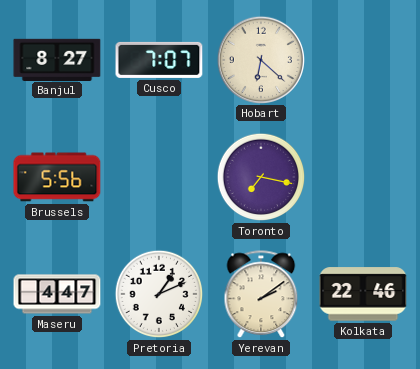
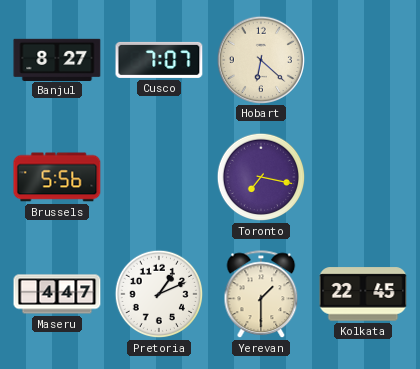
Yerevan: 2:09 -> 1:30 (261, 295)
Kolkata: 22:46 -> 22:45 (363, 294)
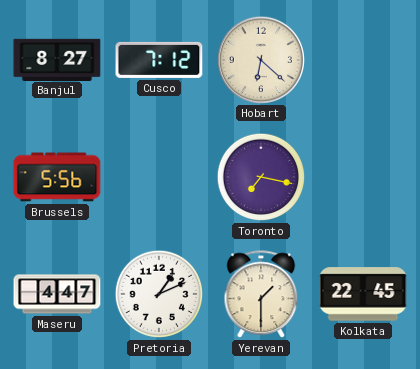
Cusco: 7:07 -> 7:12 (159, 60)
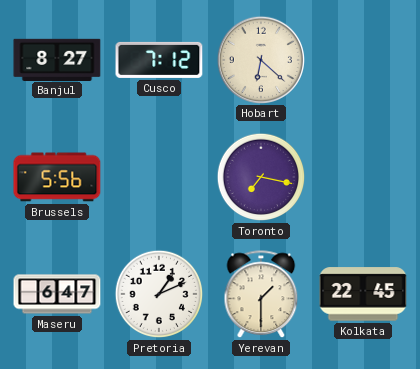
Maseru: 4:47 -> 6:47 (57, 294)
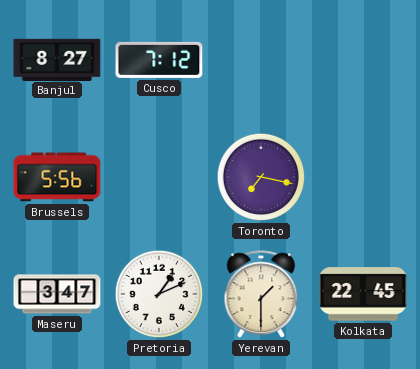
Hobart: 6:22 -> none (260, 59)
Maseru: 6:47 -> 3:47 (57, 294)
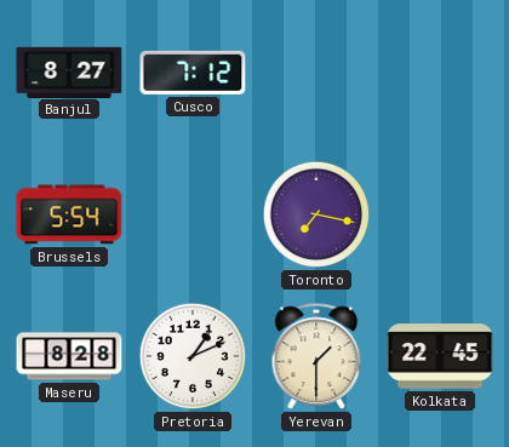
Brussels: 5:56 -> 5:54 (69, 214)
Maseru: 3:47 -> 8:28 (69, 356)
